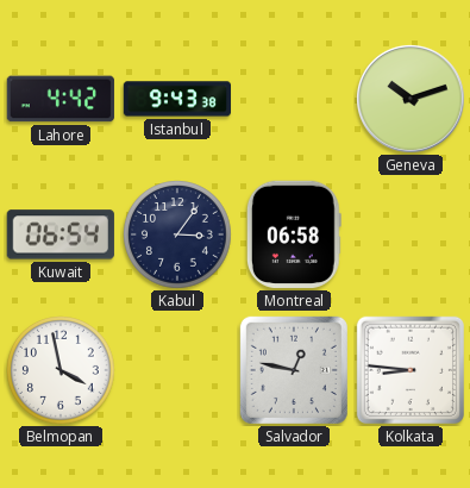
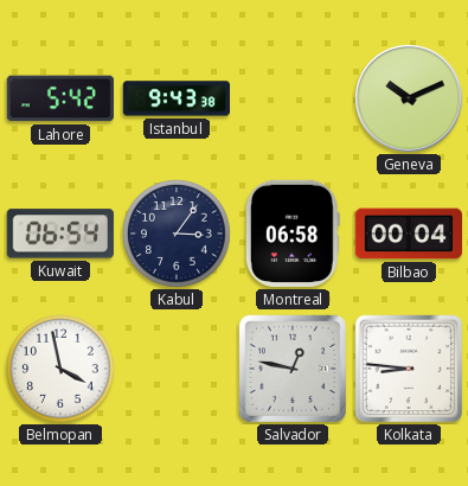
Lahore: 4:42 -> 5:42 (60, 98)
Geneva: 10:12 -> 10:11 (410, 100)
Bilbao: none -> 00:04 (408, 234)
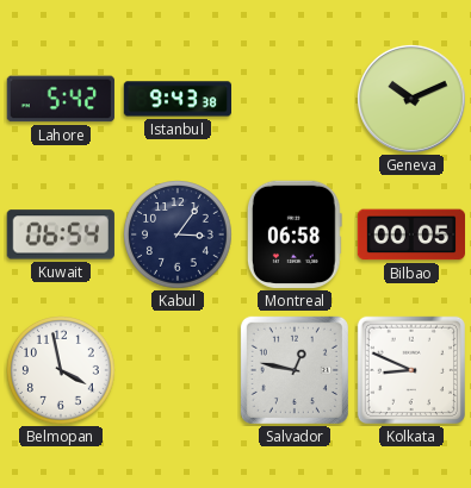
Bilbao: 00:04 -> 00:05 (410, 234)
Kolkata: 8:46 -> 8:49 (411, 370)
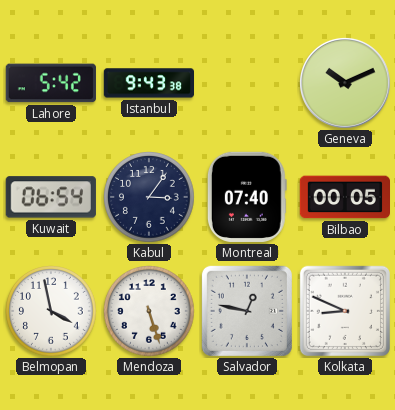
Montreal: 06:58 -> 07:40 (247, 197)
Mendoza: none -> 5:27 (150, 312)
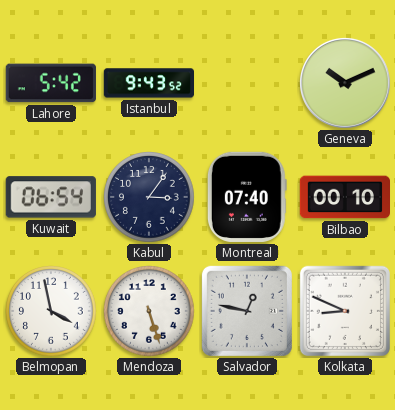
Istanbul: 9:43:38 -> 9:43:52 (148, 83)
Bilbao: 00:05 -> 00:10 (344, 197)
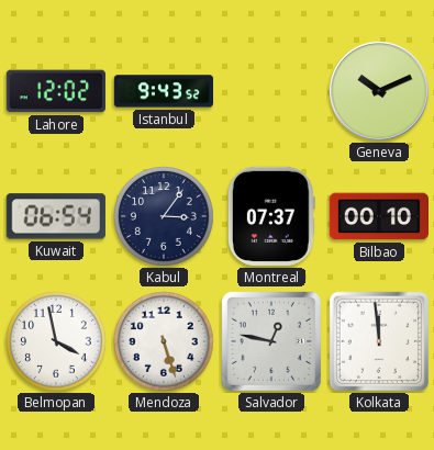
Lahore: 5:42 -> 12:02 (56, 91)
Montreal: 07:40 -> 07:37 (271, 216)
Kolkata: 8:49 -> 11:59 (379, 341)
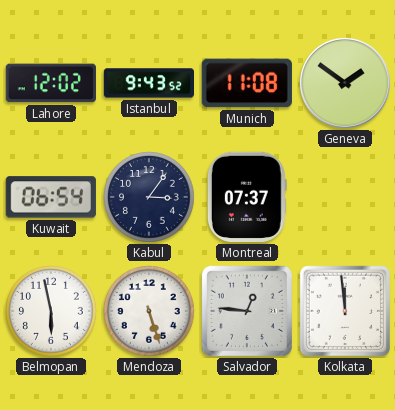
Munich: none -> 11:08 (247, 83)
Geneva: 10:11 -> 1:51 (346, 84)
Bilbao: 00:10 -> none (378, 216)
Belmopan: 3:58 -> 5:58 (52, 312)
Salvador: 12:47 -> 12:46 (247, 311)
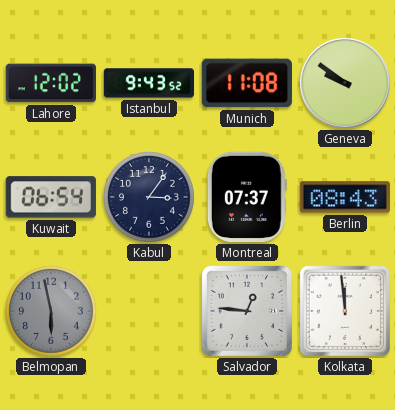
Geneva: 1:51 -> 9:51 (346, 84)
Berlin: none -> 08:43 (345, 197)
Belmopan dial: white -> grey (52, 312)
Mendoza: 5:27 -> none (150, 312)
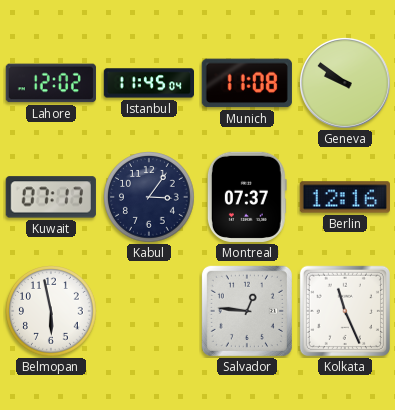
Istanbul: 9:43 -> 11:45 (148, 83)
Kuwait: 06:54 -> 07:17 (51, 197)
Berlin: 08:43 -> 12:16 (345, 197)
Belmopan dial: grey -> white (52, 312)
Kolkata: 11:59 -> 11:26 (345, 311)
